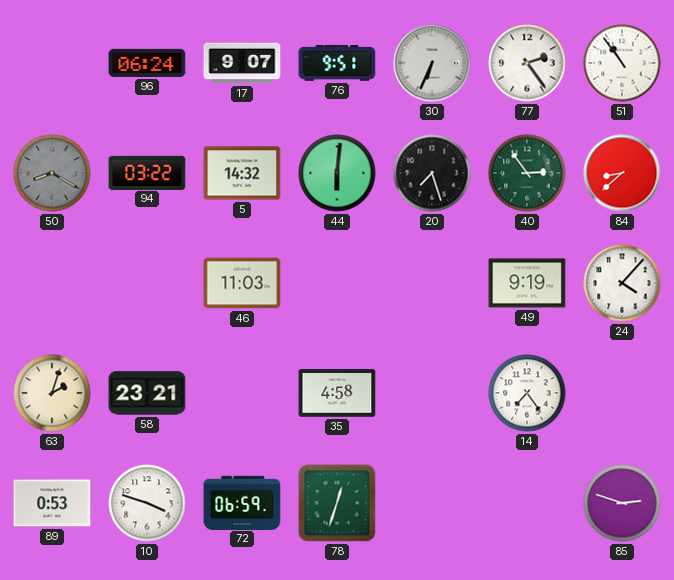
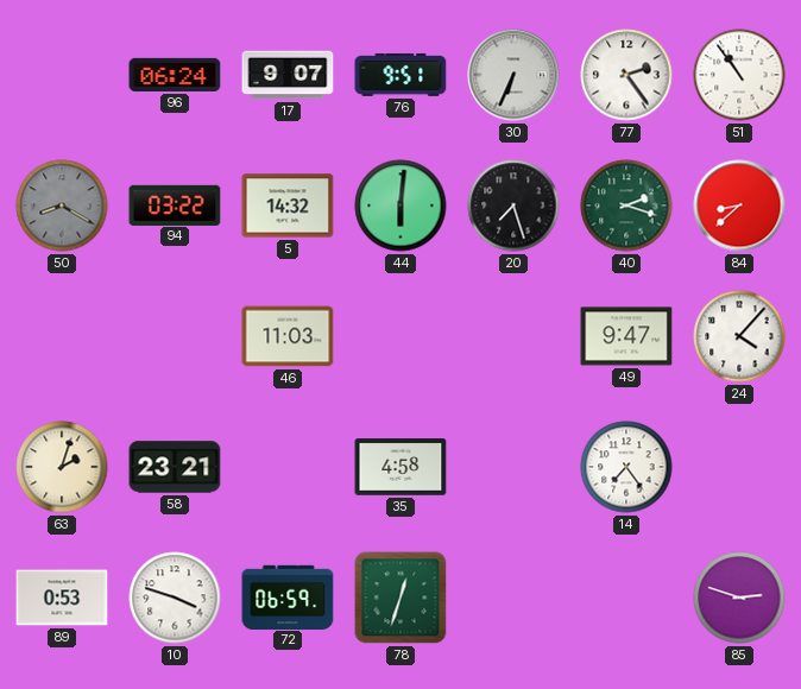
40: 2:54 -> 2:18 (626, 206)
49: 9:19 -> 9:47 (626, 336)
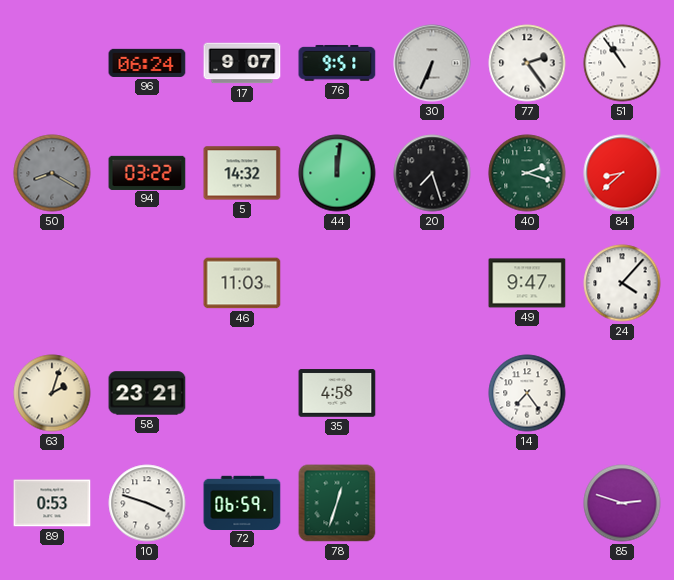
44: 6:01 -> 12:01 (337, 173)
